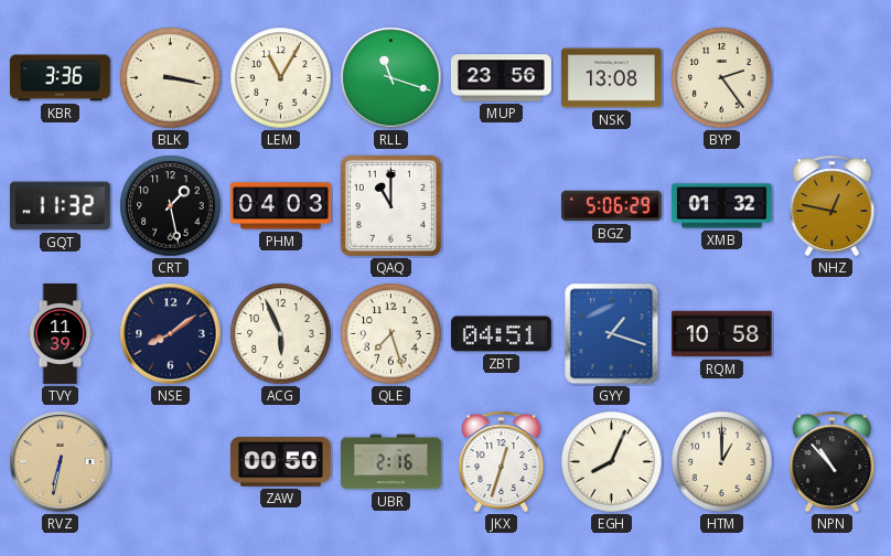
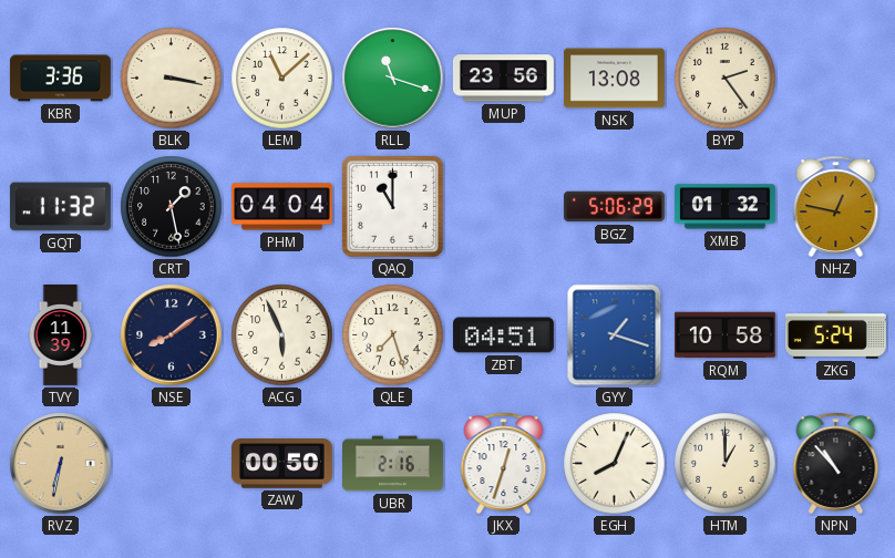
LEM: 11:05 -> 11:08 (282, 79)
PHM: 04:03 -> 04:04 (281, 207)
ZKG: none -> 5:24 (835, 334)
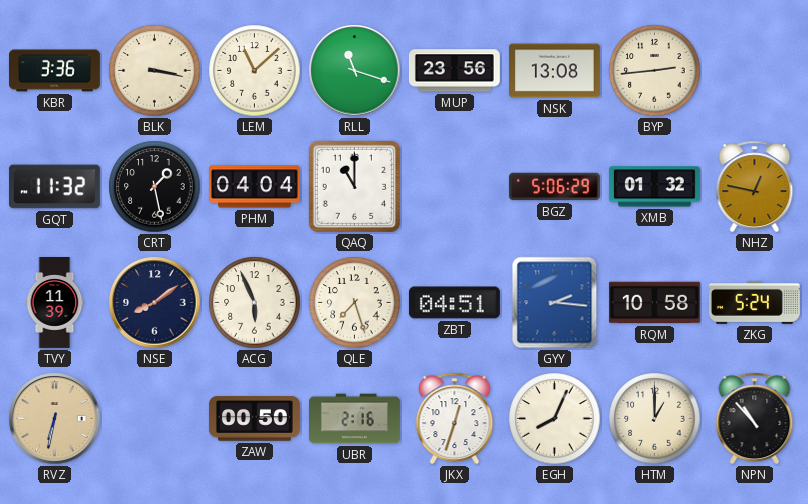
BYP: 2:24 -> 2:44 (655, 71)
GYY: 1:18 -> 2:16 (555, 303)
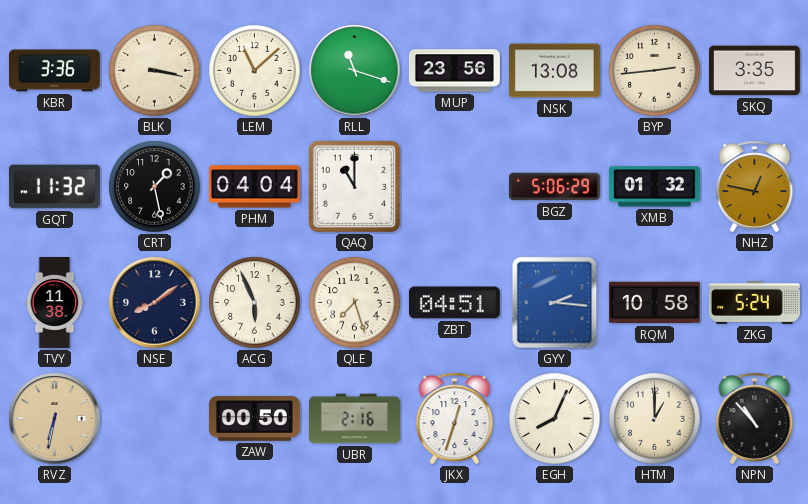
SKQ: none -> 3:35 (754, 71)
TVY: 11:39 -> 11:38 (55, 303)
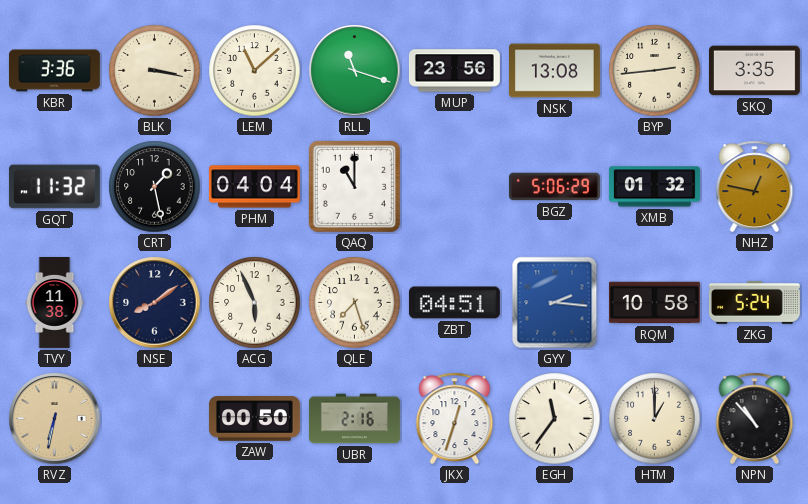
EGH: 8:04 -> 11:36 (555, 419)
